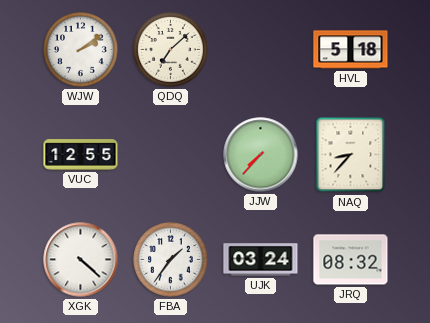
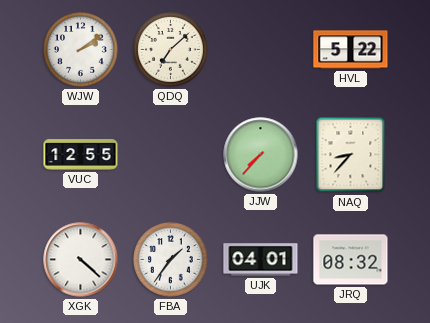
HVL: 5:18 -> 5:22 (351, 50)
UJK: 03:24 -> 04:01 (261, 260)
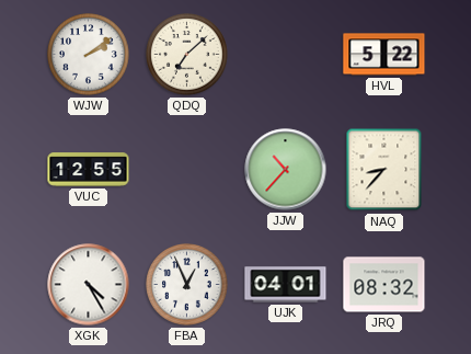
JJW: 7:37 -> 10:37 (286, 170)
XGK: 4:22 -> 4:25 (89, 285)
FBA: 1:36 -> 12:56 (187, 285)
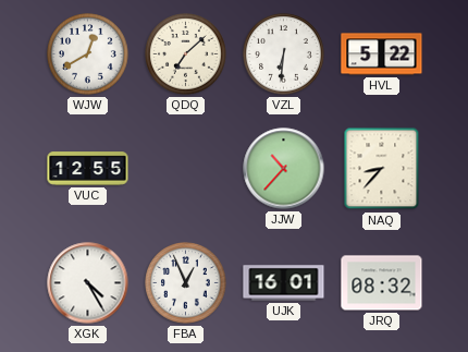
WJW: 2:09 -> 12:40 (88, 54)
VZL: none -> 6:31 (284, 54)
UJK: 04:01 -> 16:01 (284, 283)
